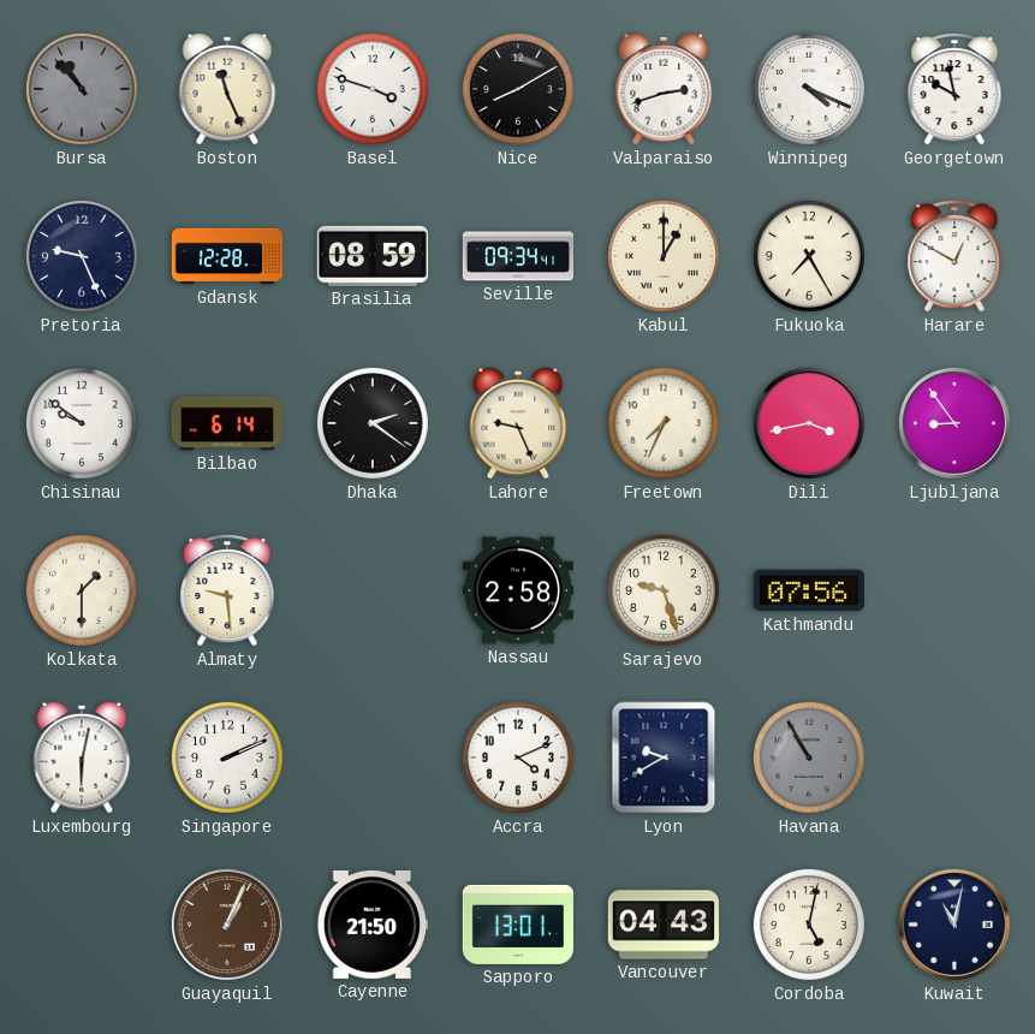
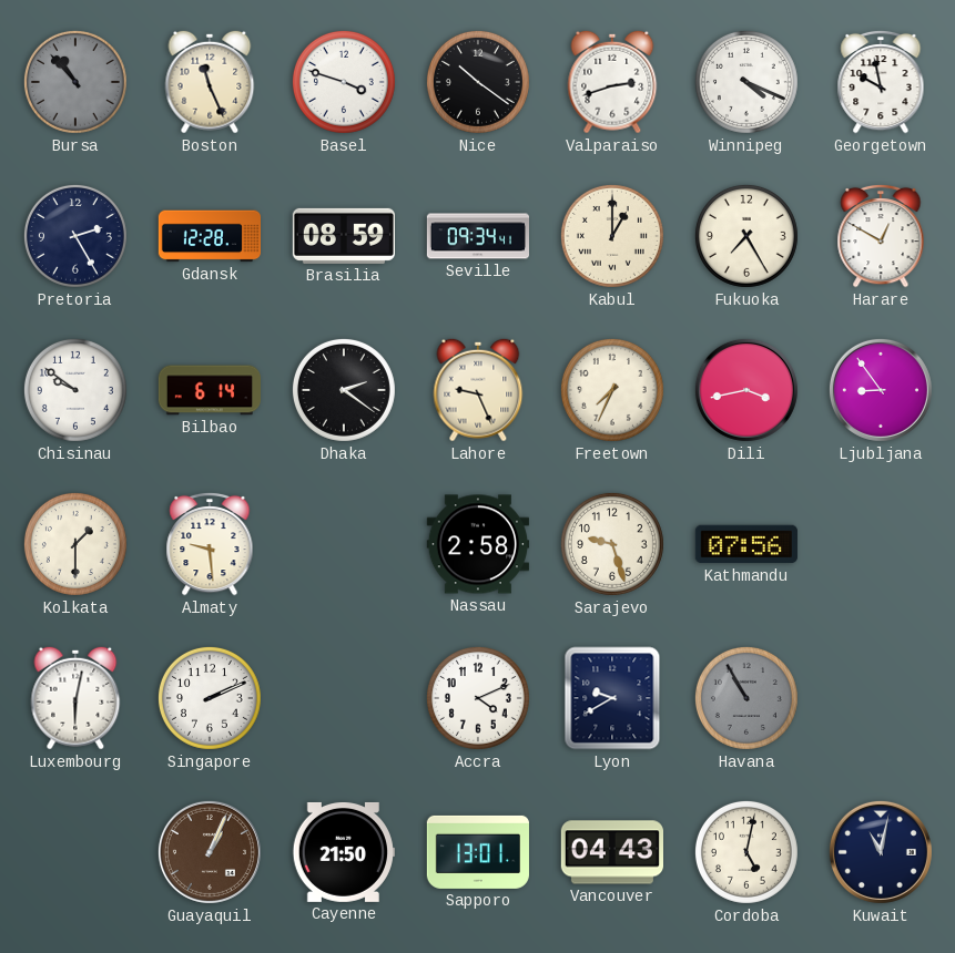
Nice: 8:10 -> 10:21 (478, 82)
Pretoria: 9:26 -> 2:25 (75, 236)
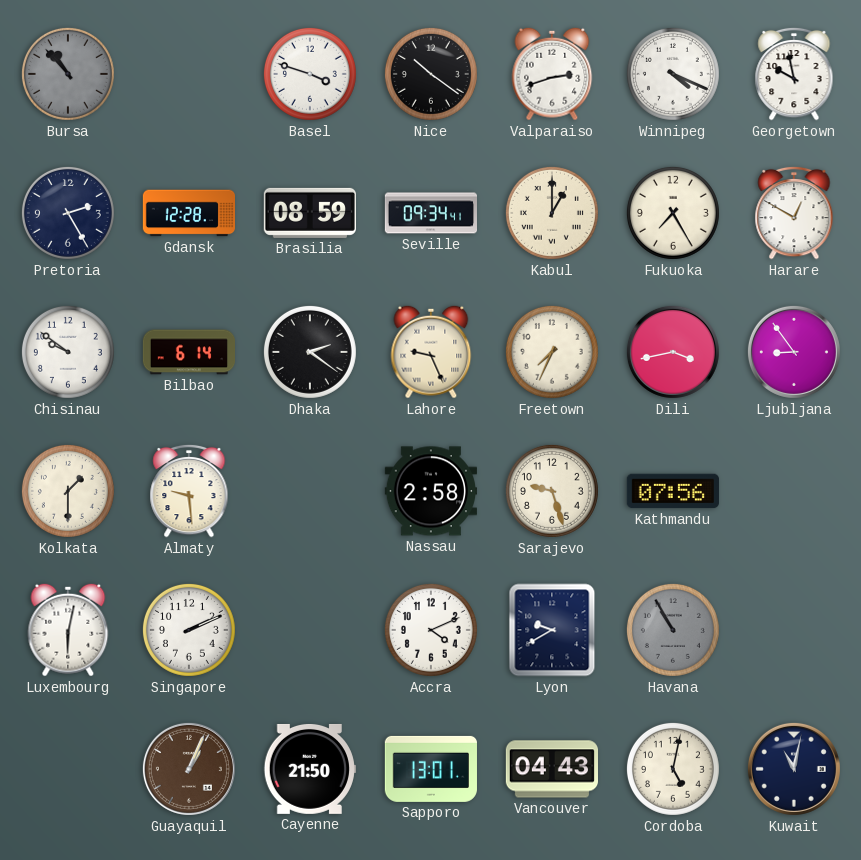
Boston: 11:26 -> none (210, 82)
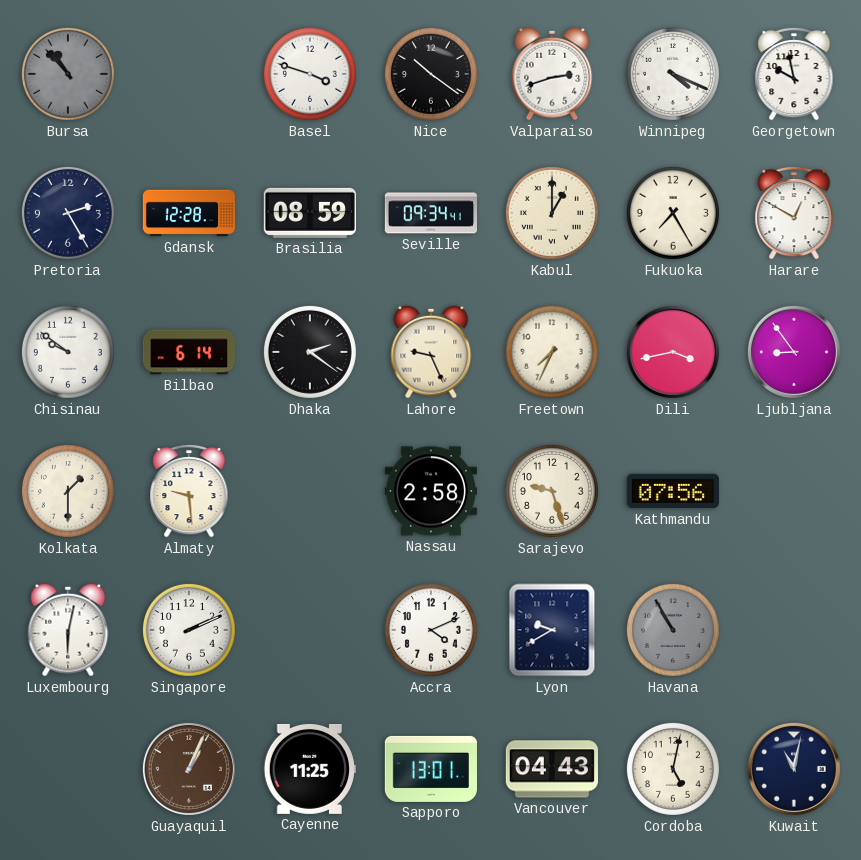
Cayenne: 21:50 -> 11:25 (310, 769)
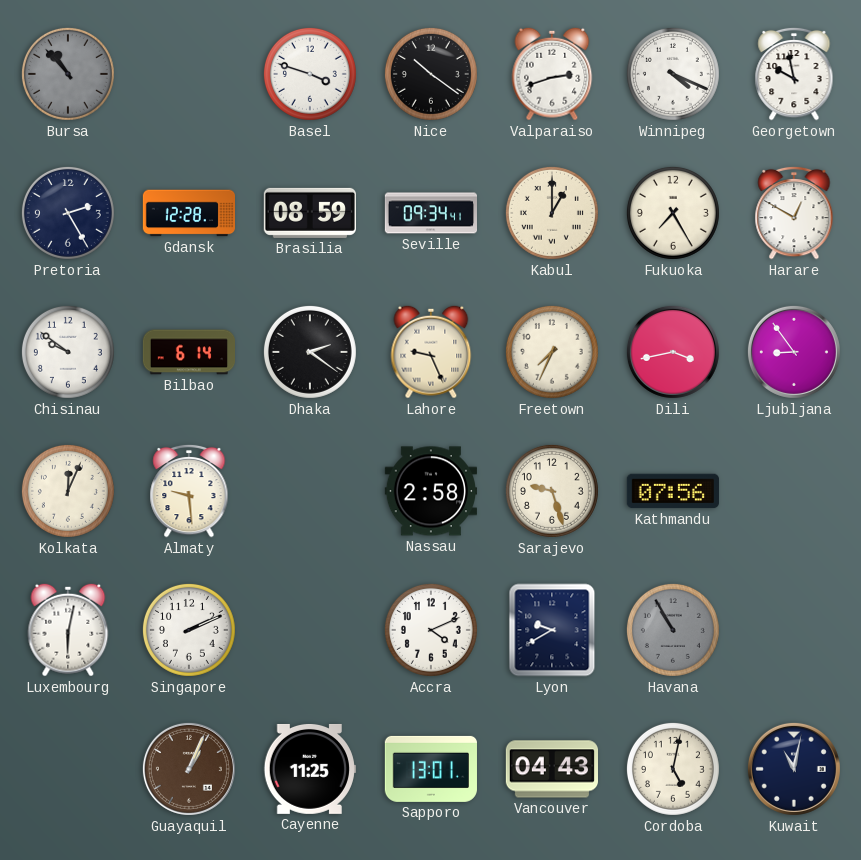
Kolkata: 1:30 -> 12:04 (68, 491)
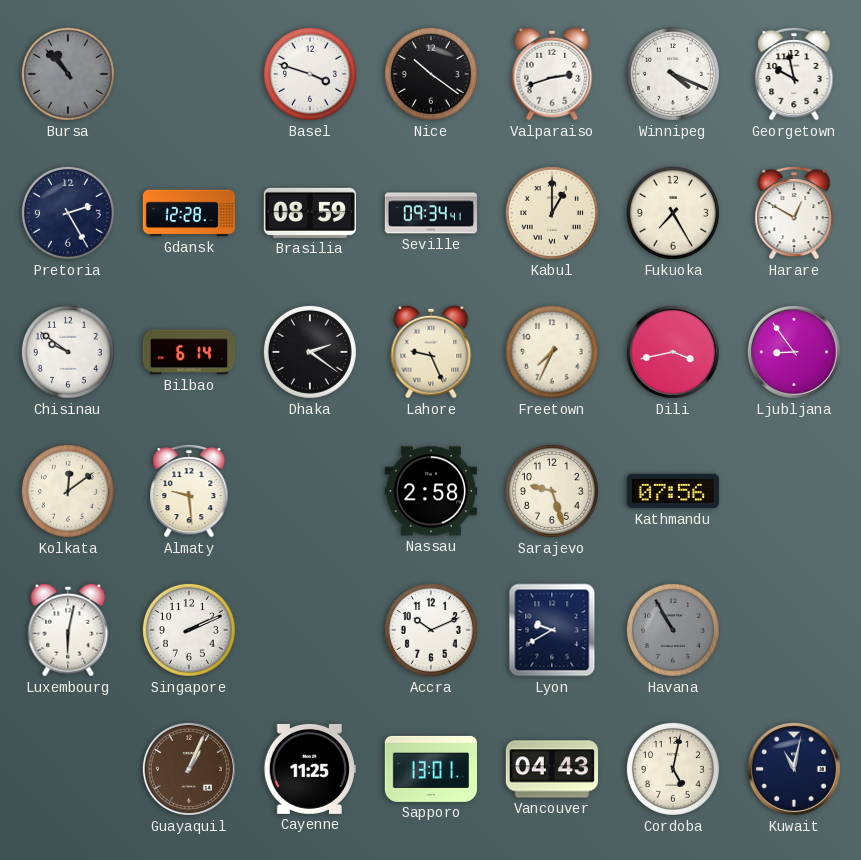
Kolkata: 12:04 -> 12:09 (68, 491)
Accra: 4:11 -> 10:11 (431, 630)
